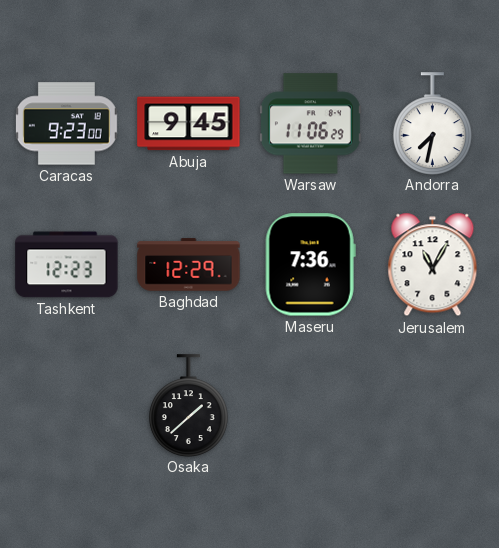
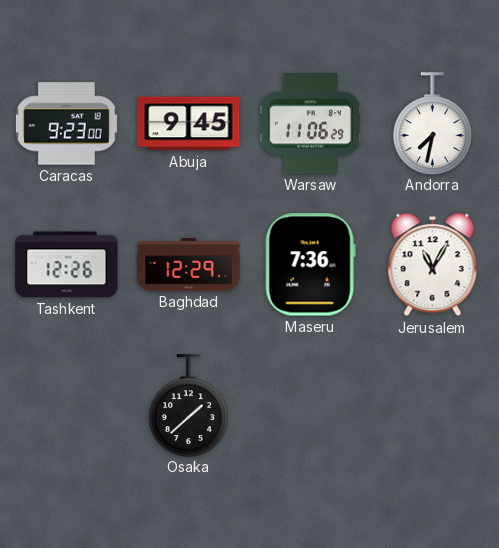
Tashkent: 12:23 -> 12:26 (67, 265)
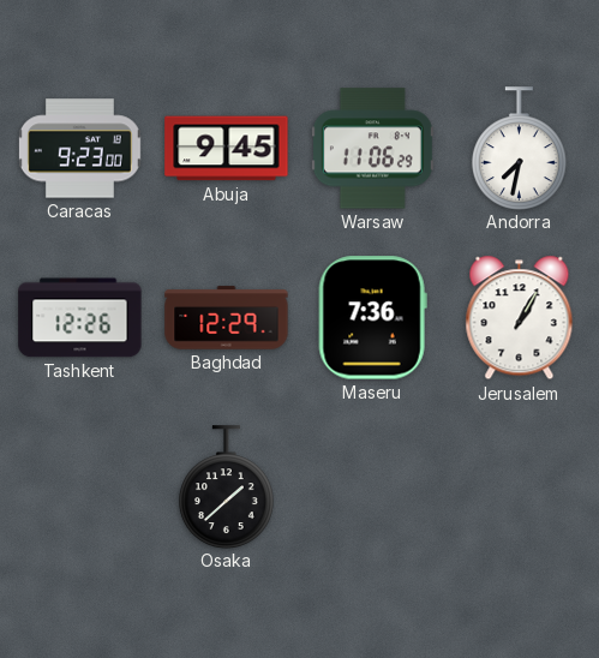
Jerusalem: 11:05 -> 1:05 (520, 318)
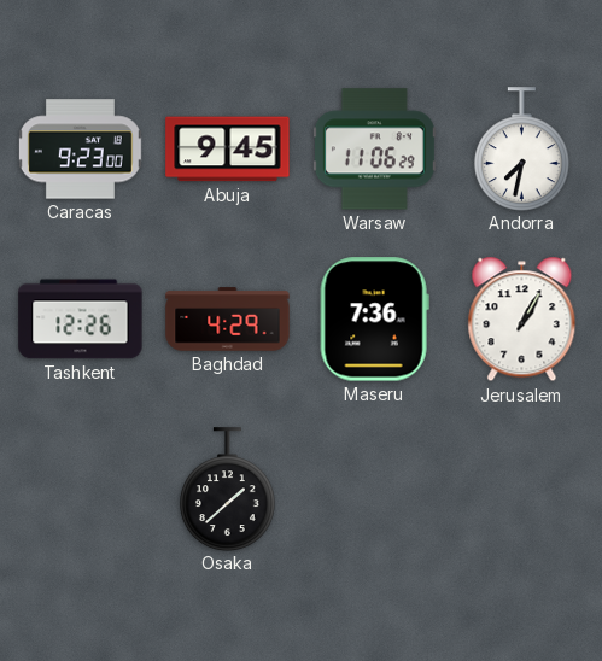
Baghdad: 12:29 -> 4:29 (228, 320)
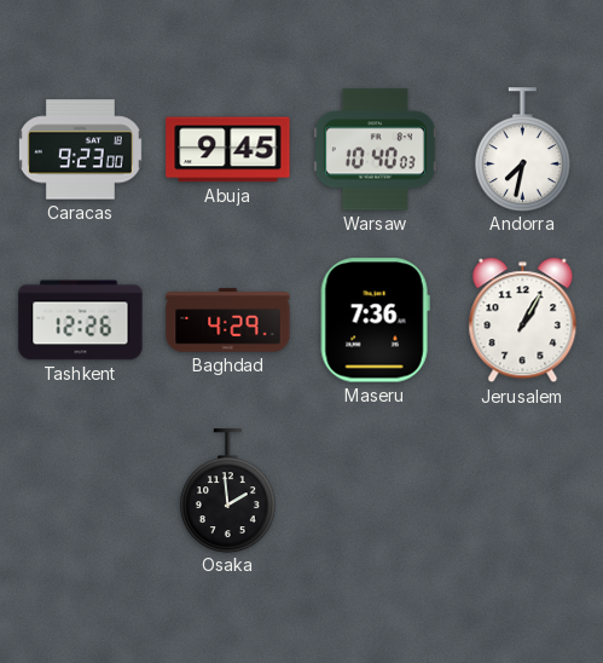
Warsaw: 11:06 -> 10:40 (375, 150)
Osaka: 1:38 -> 1:59 (227, 490)
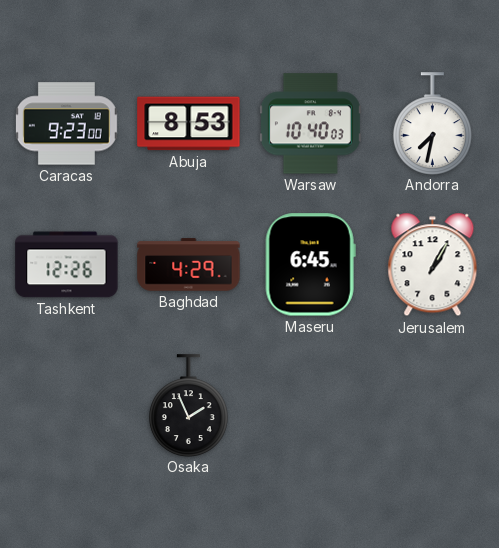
Abuja: 9:45 -> 8:53 (189, 124)
Maseru: 7:36 -> 6:45 (310, 265)
Osaka: 1:59 -> 1:56 (188, 405)
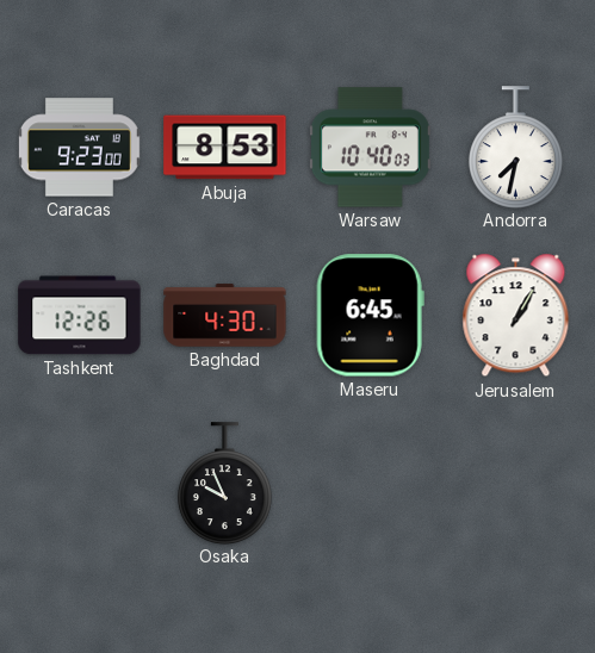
Baghdad: 4:29 -> 4:30 (225, 316)
Osaka: 1:56 -> 9:56 (224, 483)
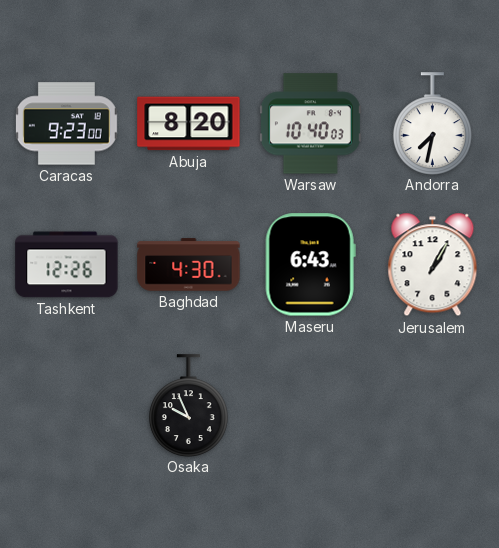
Abuja: 8:53 -> 8:20 (189, 124)
Maseru: 6:45 -> 6:43 (310, 265)
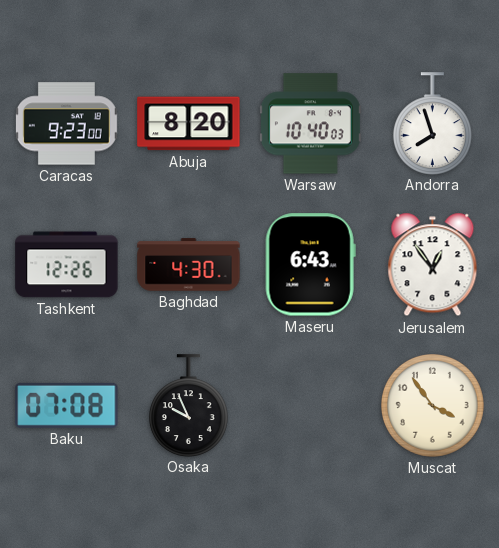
Andorra: 7:32 -> 7:57 (432, 123)
Jerusalem: 1:05 -> 12:54 (433, 265)
Baku: none -> 07:08 (67, 405)
Muscat: none -> 3:54 (433, 406)
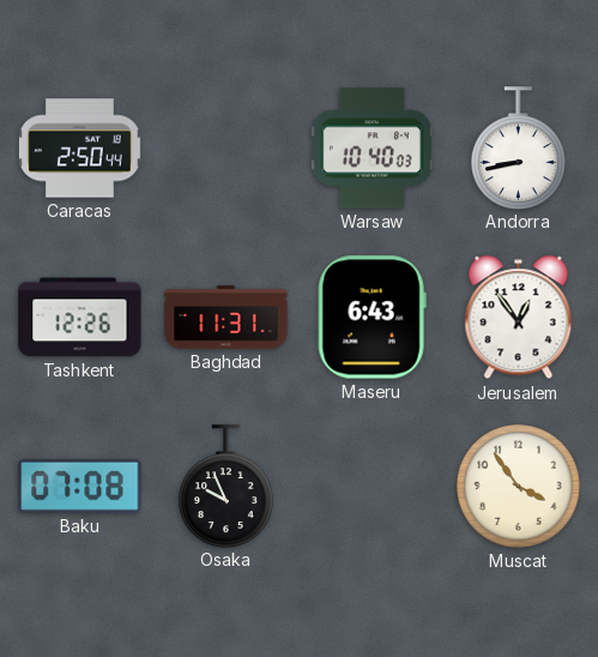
Caracas: 9:23 -> 2:50 (79, 149)
Abuja: 8:20 -> none (189, 124)
Andorra: 7:57 -> 8:43 (518, 147)
Baghdad: 4:30 -> 11:31 (226, 318)
